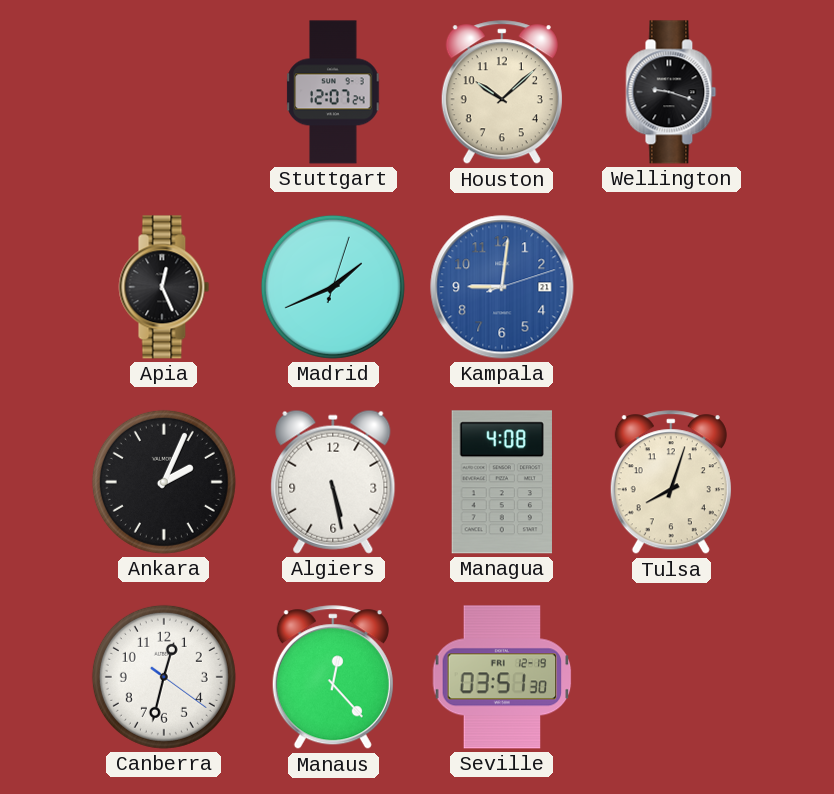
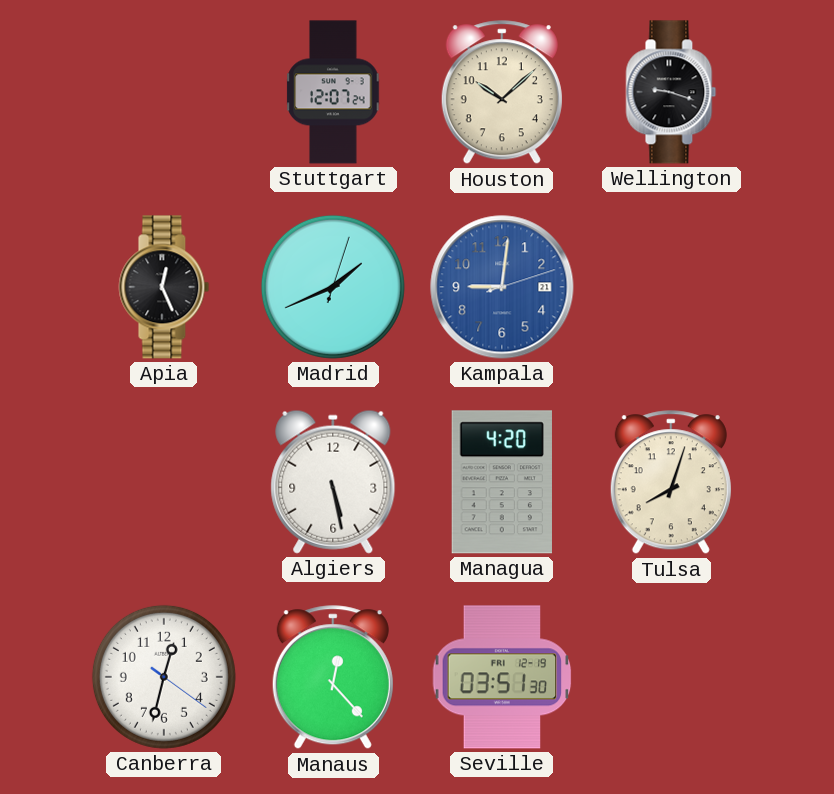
Ankara: 2:04 -> none (164, 482)
Managua: 4:08 -> 4:20 (502, 482)
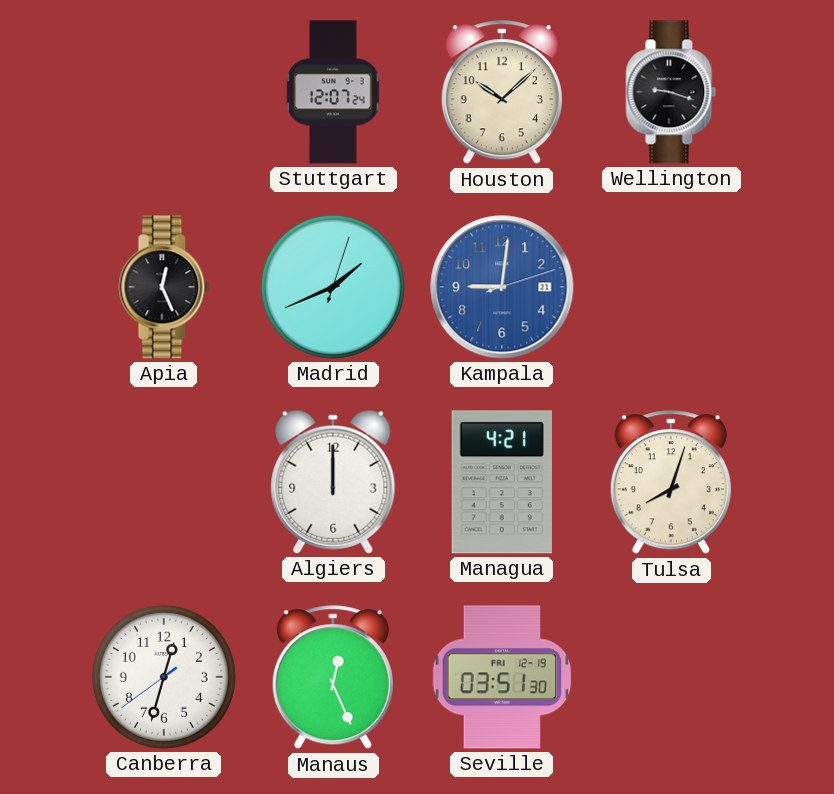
Algiers: 5:28 -> 12:00 (333, 482)
Managua: 4:20 -> 4:21 (502, 482)
Canberra: 12:32:21 -> 12:32:39 (164, 677)
Manaus: 12:23 -> 12:26 (333, 678)
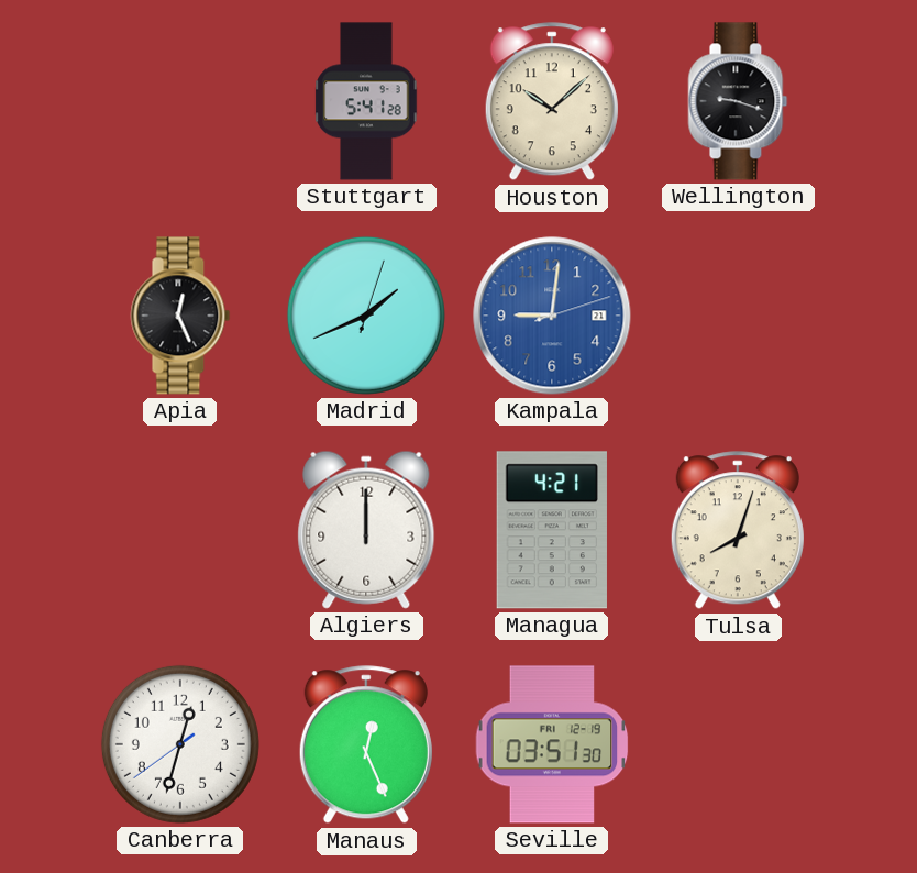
Stuttgart: 12:07 -> 5:41 (366, 101)
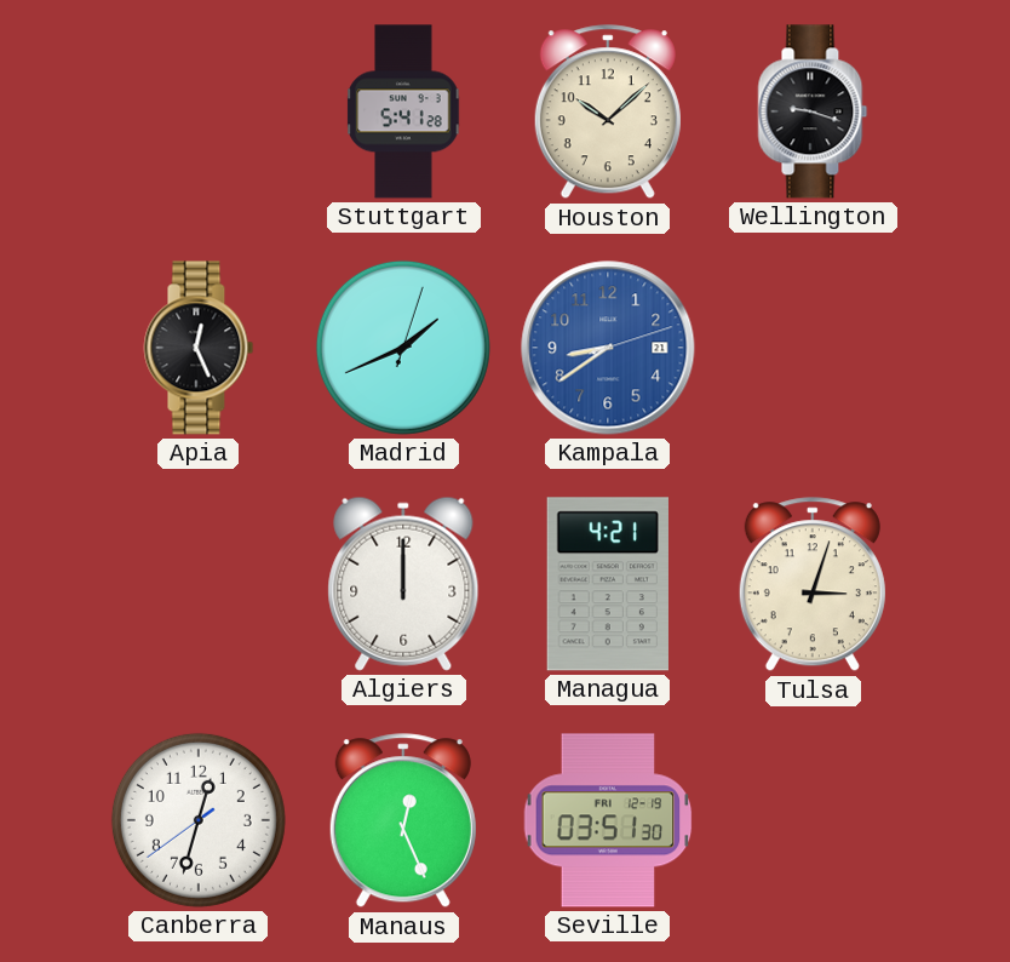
Kampala: 9:01 -> 8:39 (608, 348)
Tulsa: 8:03 -> 3:03 (813, 585)
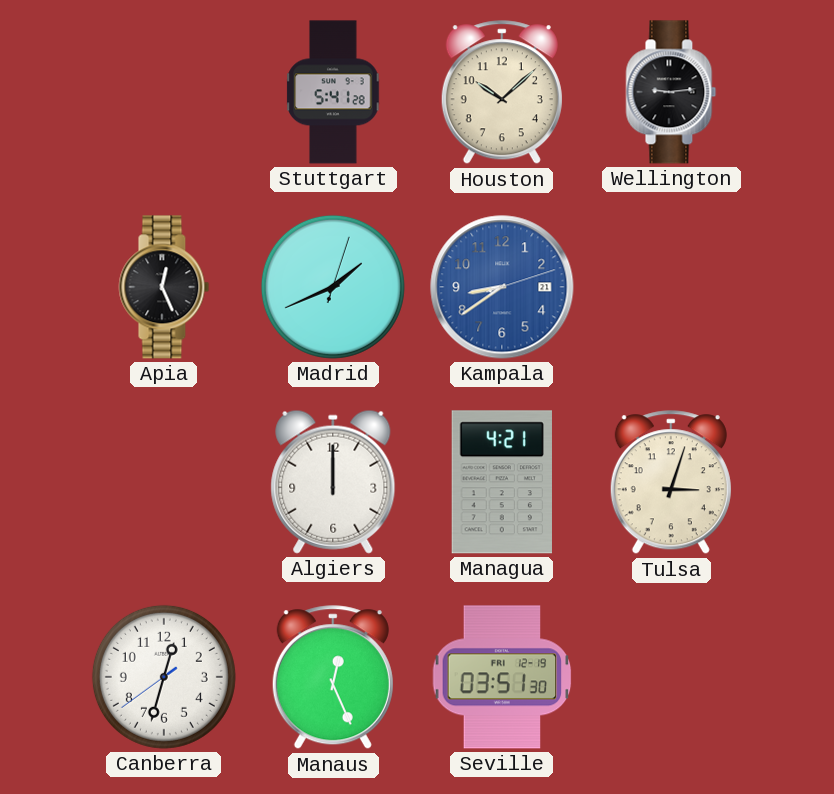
Wellington: 9:18 -> 9:14 (671, 92)
